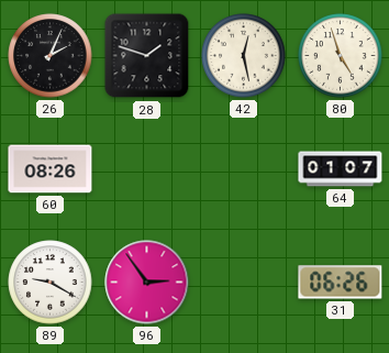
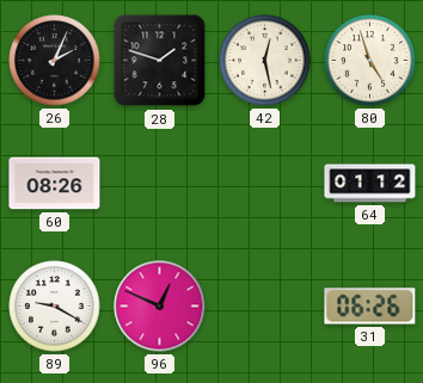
64: 01:07 -> 01:12 (370, 184)
96: 2:54 -> 12:49 (160, 307)
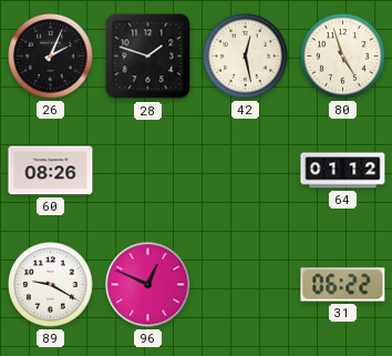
31: 06:26 -> 06:22 (343, 285)
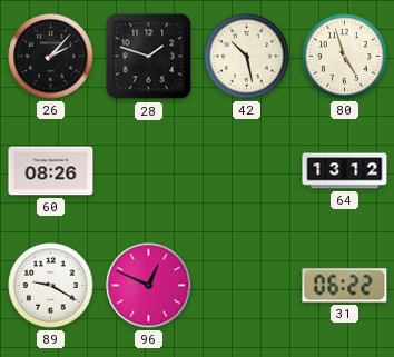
26: 2:04 -> 2:07 (51, 57)
42: 12:28 -> 10:28 (247, 57)
64: 01:12 -> 13:12 (345, 171)
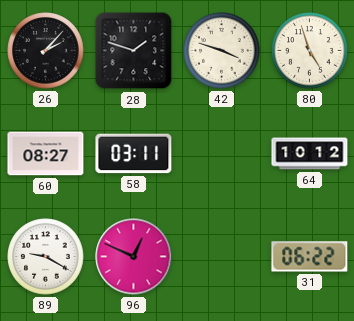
42: 10:28 -> 3:48 (222, 51)
60: 08:26 -> 08:27 (46, 154)
58: none -> 03:11 (134, 154)
64: 13:12 -> 10:12 (310, 154)
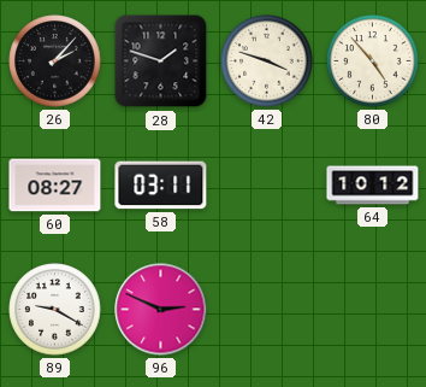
80: 4:57 -> 4:53 (373, 61)
96: 12:49 -> 2:49 (161, 310)
31: 06:22 -> none (310, 257)
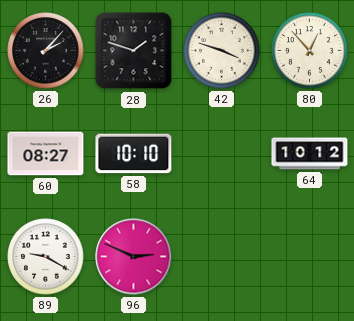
80: 4:53 -> 12:53 (310, 51)
58: 03:11 -> 10:10 (134, 154)
